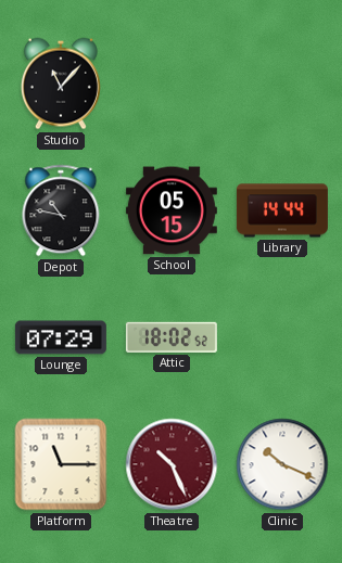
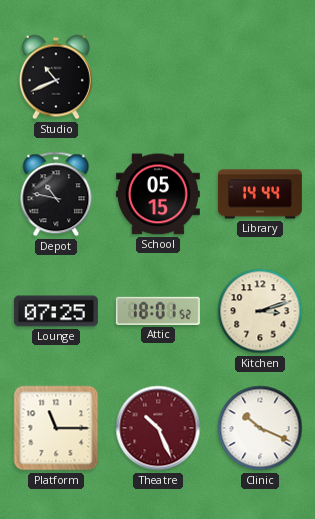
Studio: 11:07 -> 10:41 (56, 77)
Lounge: 07:29 -> 07:25 (56, 311)
Attic: 18:02 -> 18:01 (158, 311)
Kitchen: none -> 3:12 (260, 311)
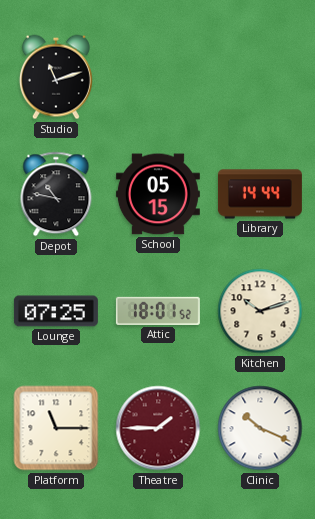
Studio: 10:41 -> 11:12 (56, 77)
Kitchen: 3:12 -> 10:12 (260, 311)
Theatre: 10:26 -> 1:45 (158, 428)
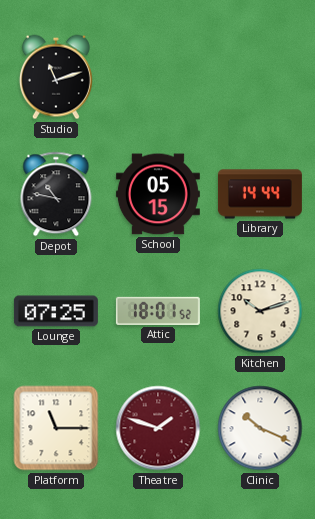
Theatre: 1:45 -> 1:48 (158, 428)
